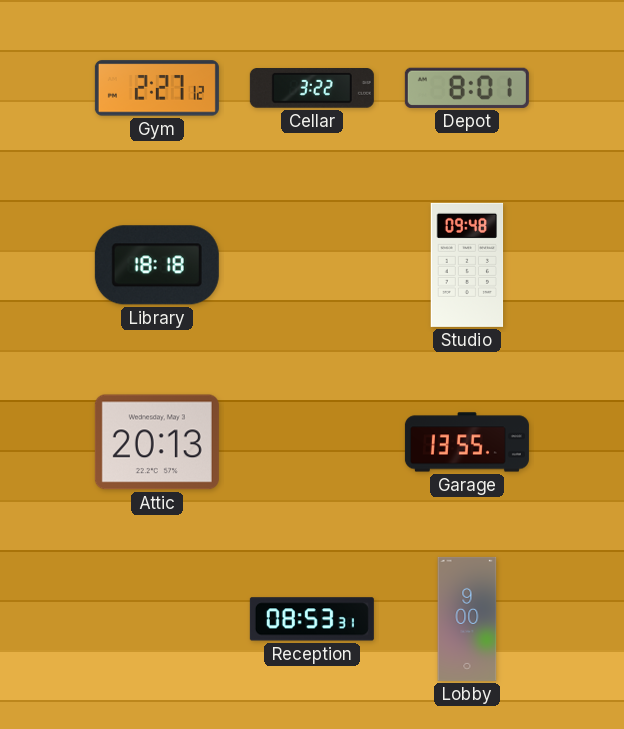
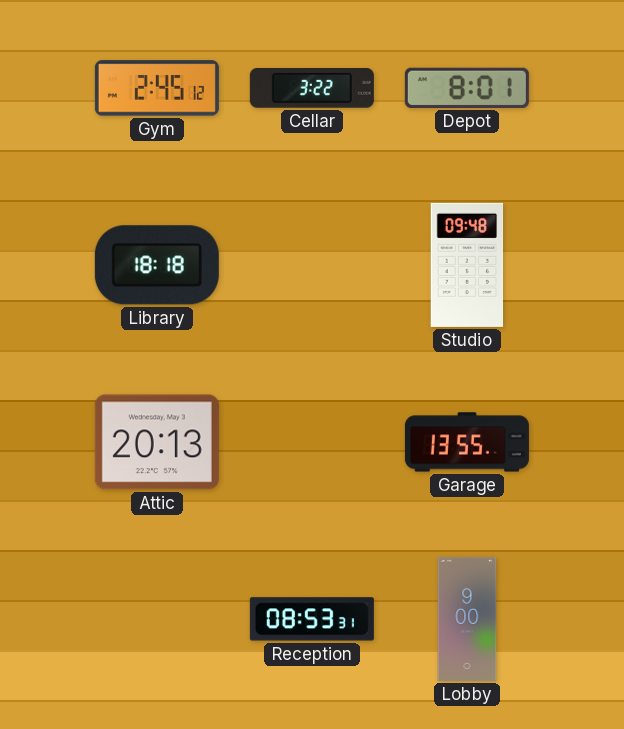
Gym: 2:27 -> 2:45 (157, 88)
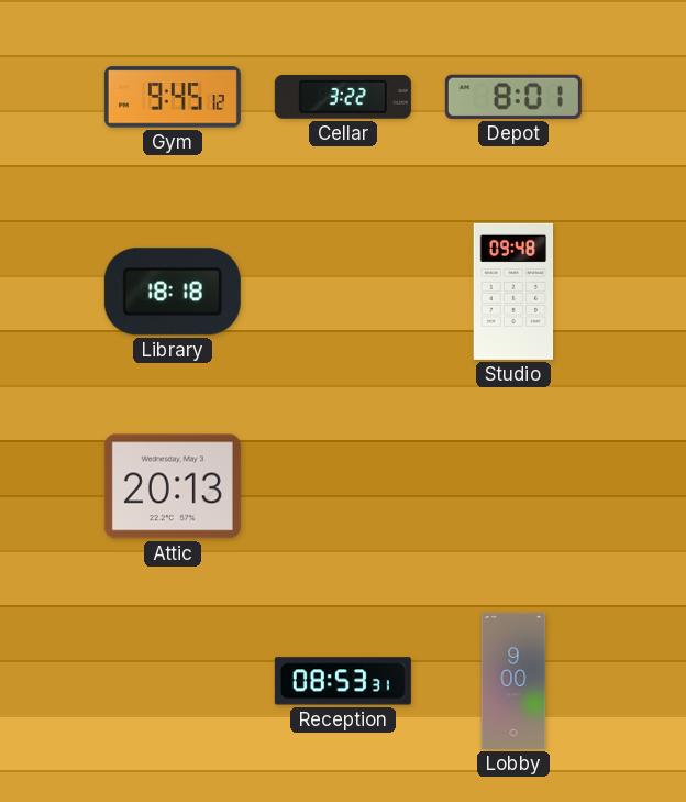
Gym: 2:45 -> 9:45 (173, 97)
Garage: 13:55 -> none (467, 442)
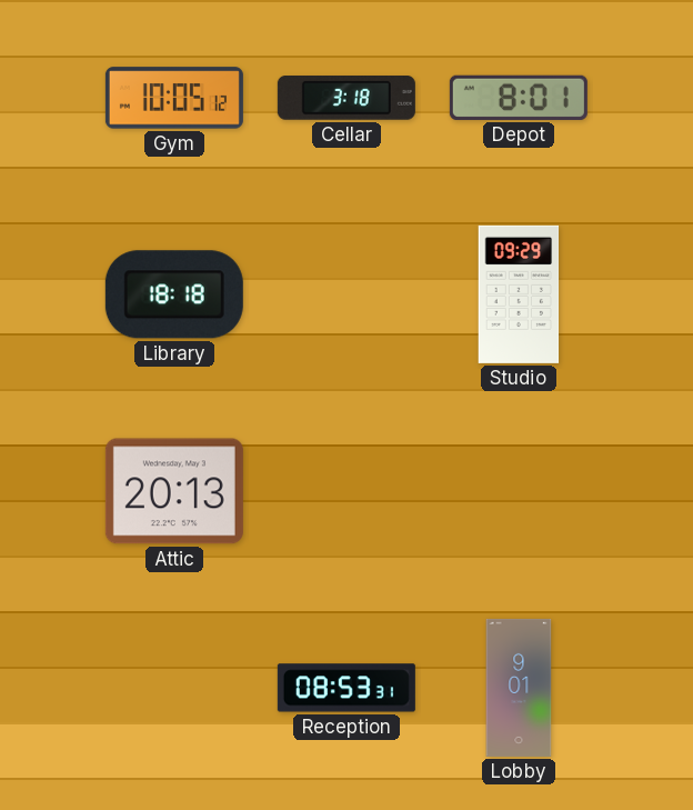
Gym: 9:45 -> 10:05 (174, 98)
Cellar: 3:22 -> 3:18 (346, 99)
Studio: 09:48 -> 09:29 (519, 294)
Lobby: 9:00 -> 9:01 (519, 688)
